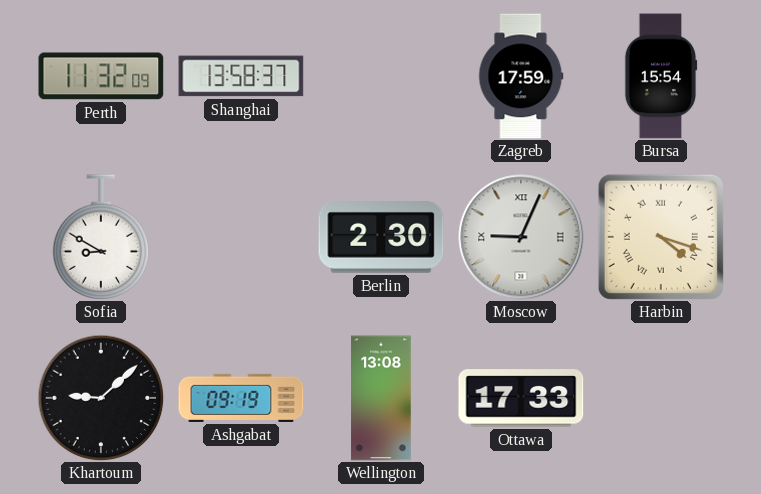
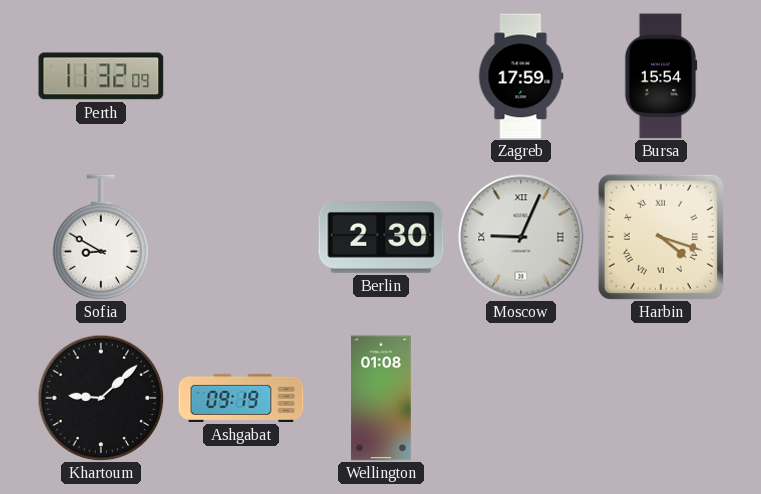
Shanghai: 13:58 -> none (241, 76)
Wellington: 13:08 -> 01:08 (381, 398)
Ottawa: 17:33 -> none (521, 398)
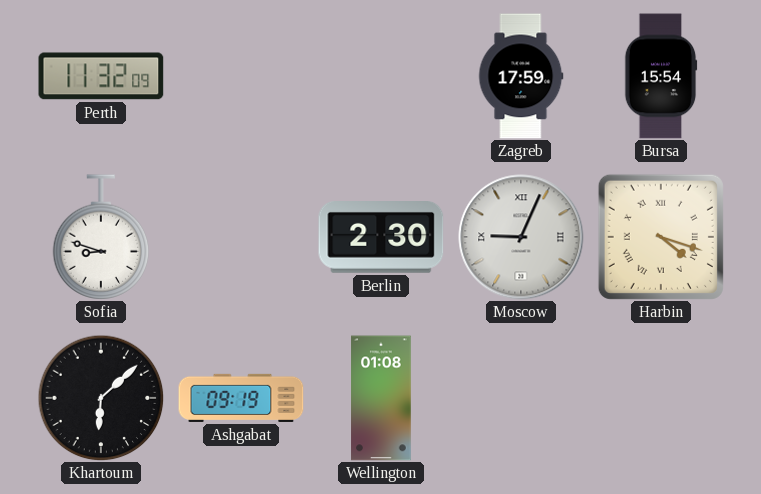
Sofia: 8:50 -> 8:48 (101, 237)
Khartoum: 9:08 -> 6:08 (101, 398)
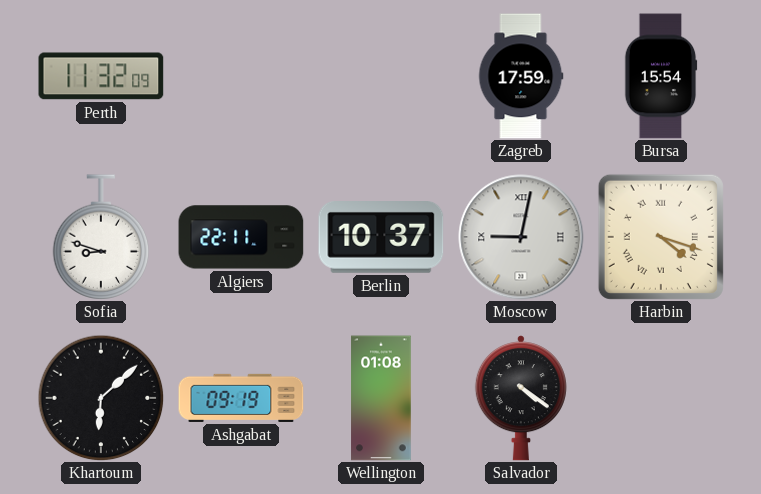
Algiers: none -> 22:11 (241, 237)
Berlin: 2:30 -> 10:37 (381, 238)
Moscow: 9:04 -> 9:02 (521, 237)
Salvador: none -> 4:21 (521, 398)
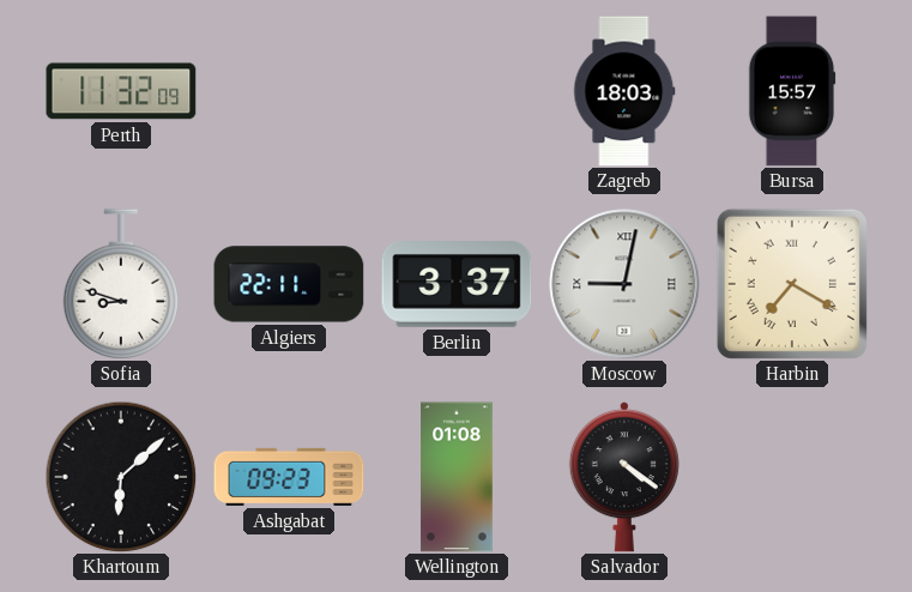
Zagreb: 17:59 -> 18:03 (624, 91)
Bursa: 15:54 -> 15:57 (792, 91)
Berlin: 10:37 -> 3:37 (457, 285)
Harbin: 4:18 -> 7:20 (792, 284)
Ashgabat: 09:19 -> 09:23 (289, 477)
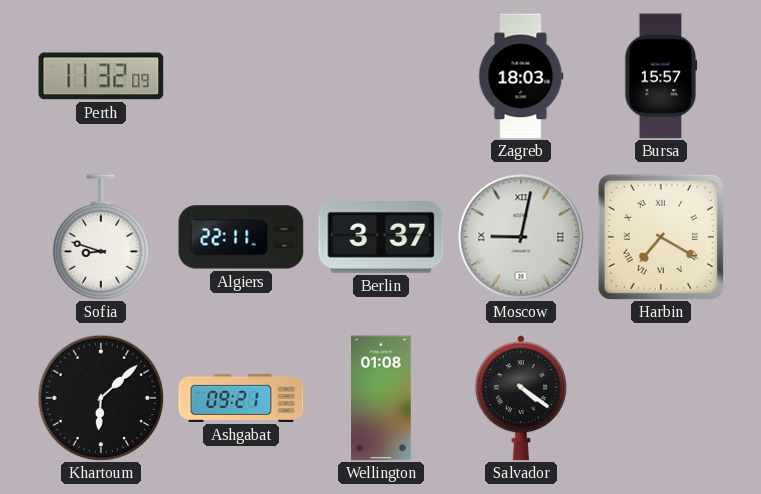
Ashgabat: 09:23 -> 09:21 (241, 398)
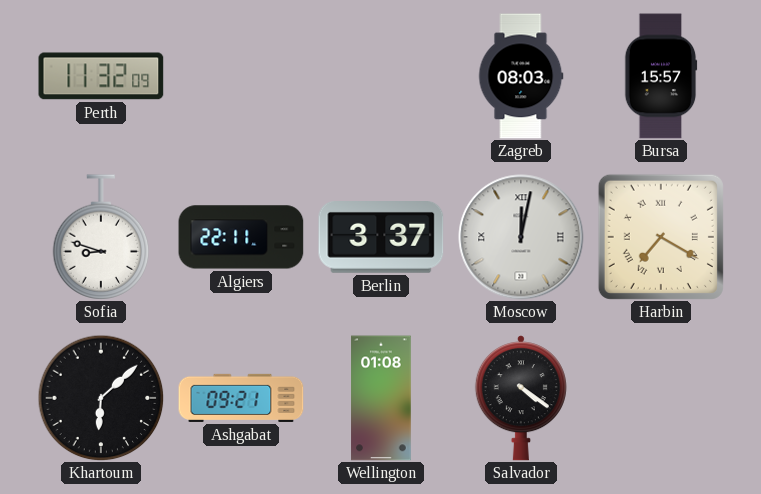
Zagreb: 18:03 -> 08:03 (521, 76)
Moscow: 9:02 -> 12:02 (521, 237)
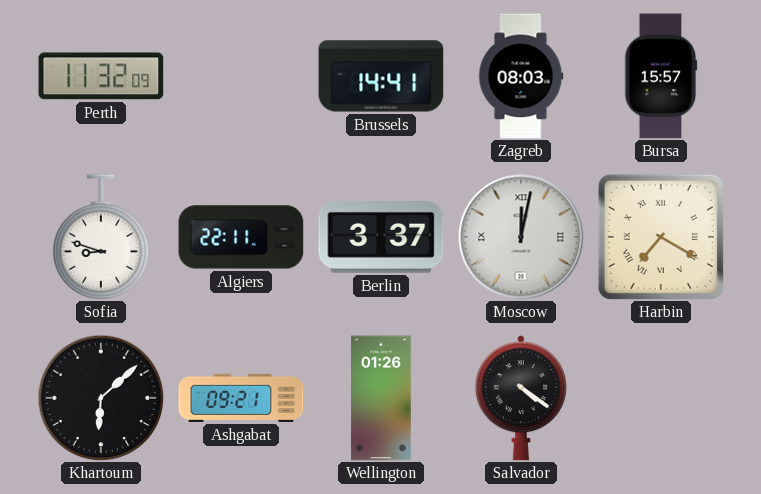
Brussels: none -> 14:41 (381, 76)
Wellington: 01:08 -> 01:26 (381, 398)
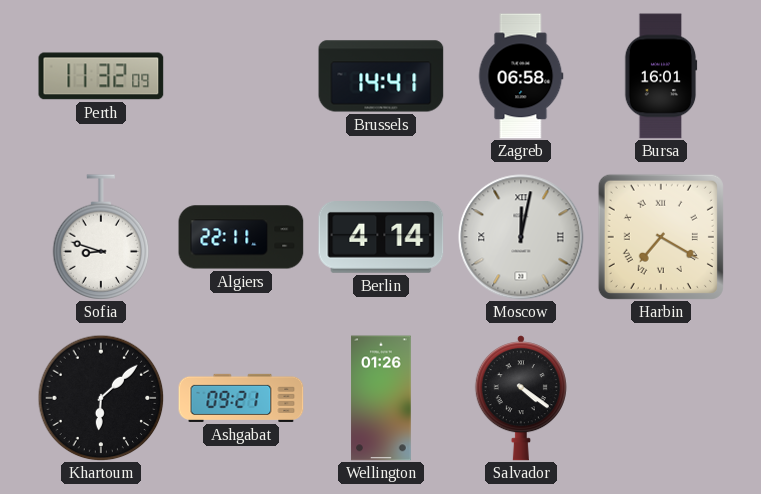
Zagreb: 08:03 -> 06:58 (521, 76)
Bursa: 15:57 -> 16:01 (661, 76)
Berlin: 3:37 -> 4:14 (381, 238)
